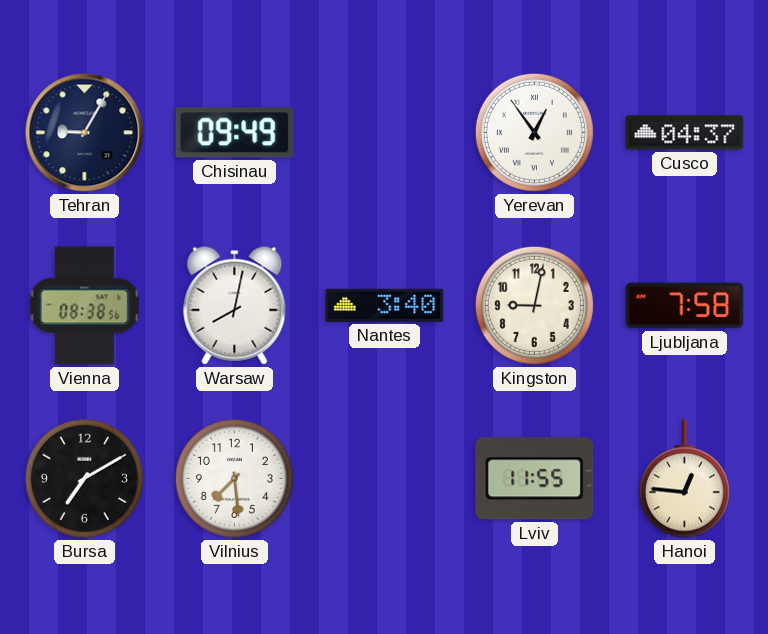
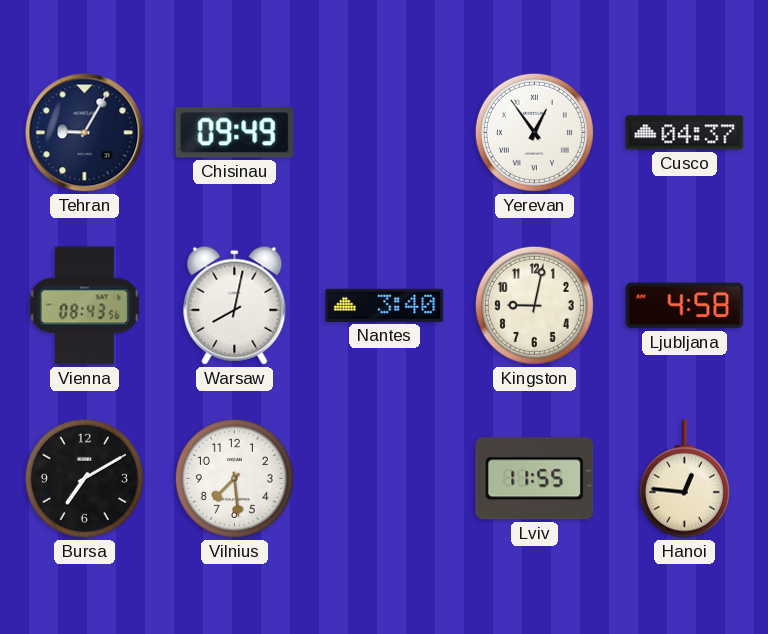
Vienna: 08:38 -> 08:43 (84, 306)
Ljubljana: 7:58 -> 4:58 (685, 306)
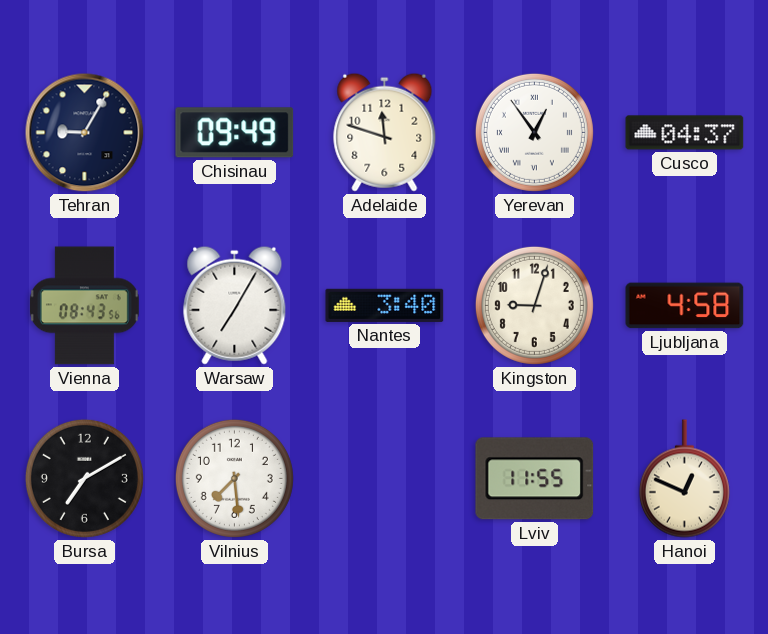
Adelaide: none -> 11:48 (385, 132)
Warsaw: 8:02 -> 7:05 (235, 305)
Kingston: 9:02 -> 9:03 (534, 305)
Hanoi: 12:46 -> 12:49 (684, 479)
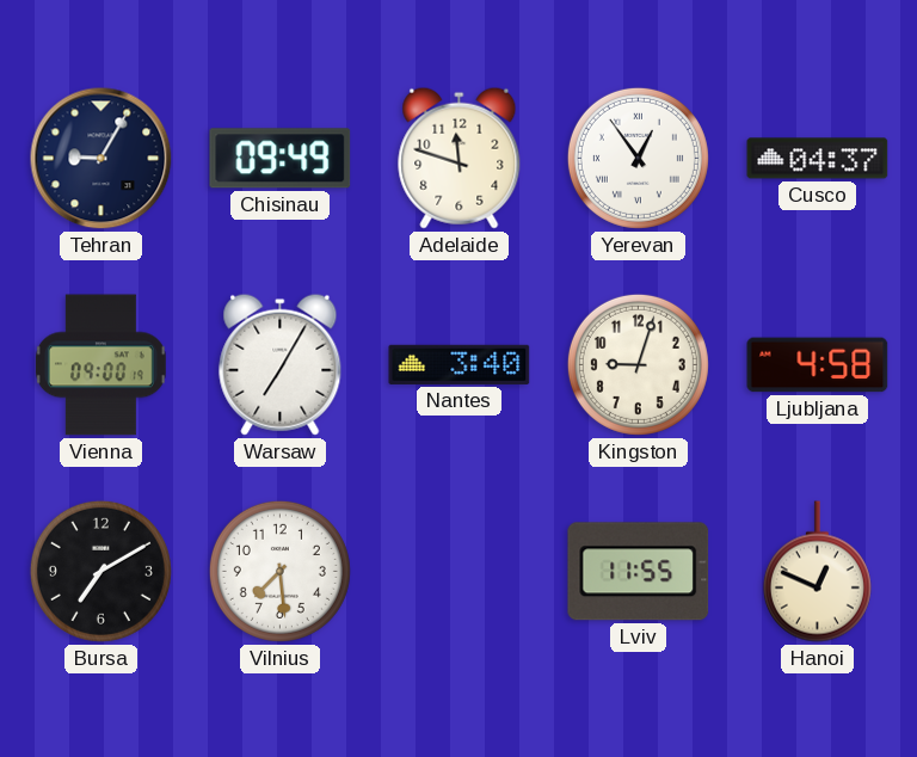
Vienna: 08:43 -> 09:00 (100, 365)
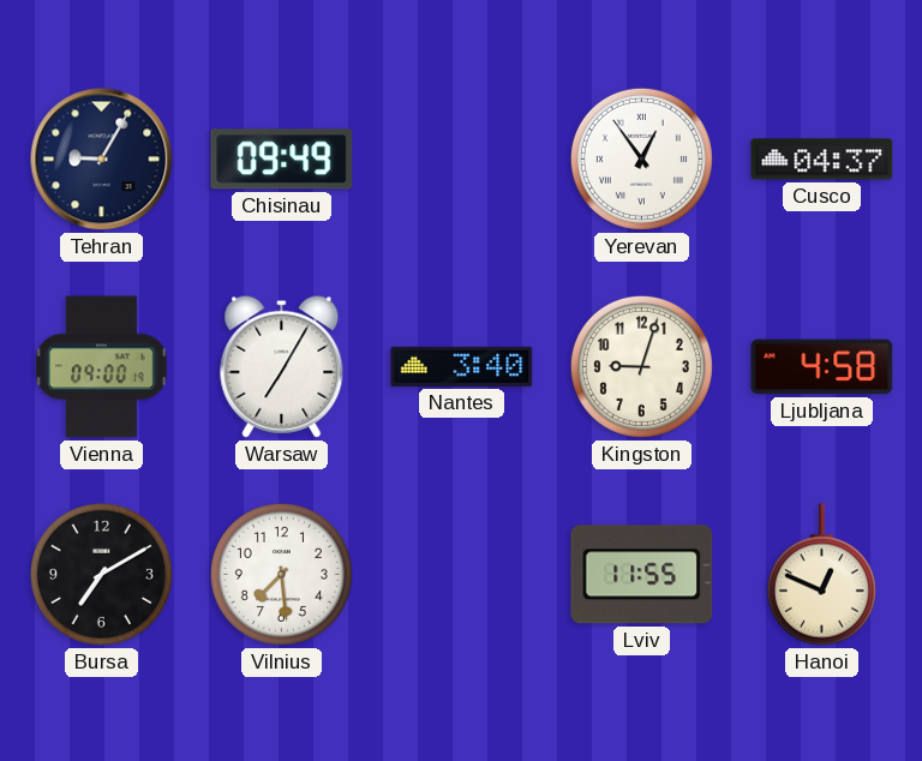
Adelaide: 11:48 -> none (460, 158)
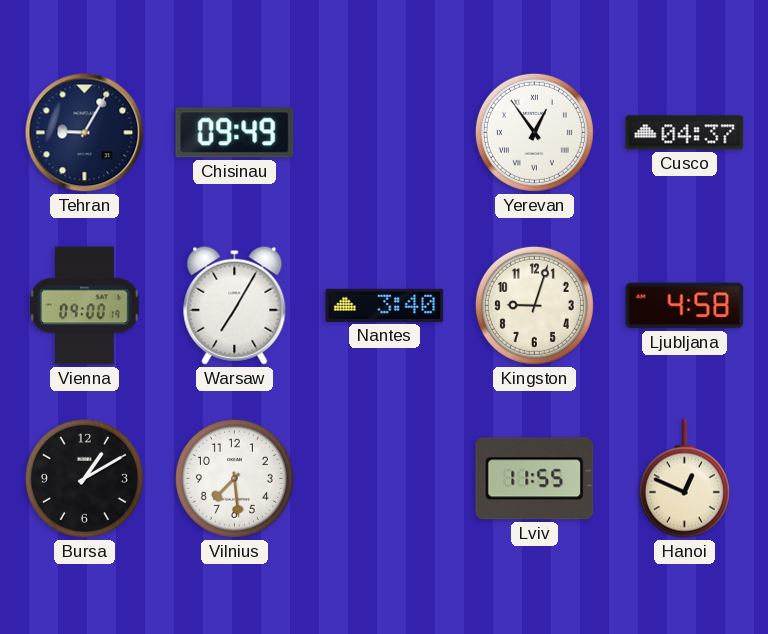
Bursa: 7:10 -> 1:10 (84, 478)
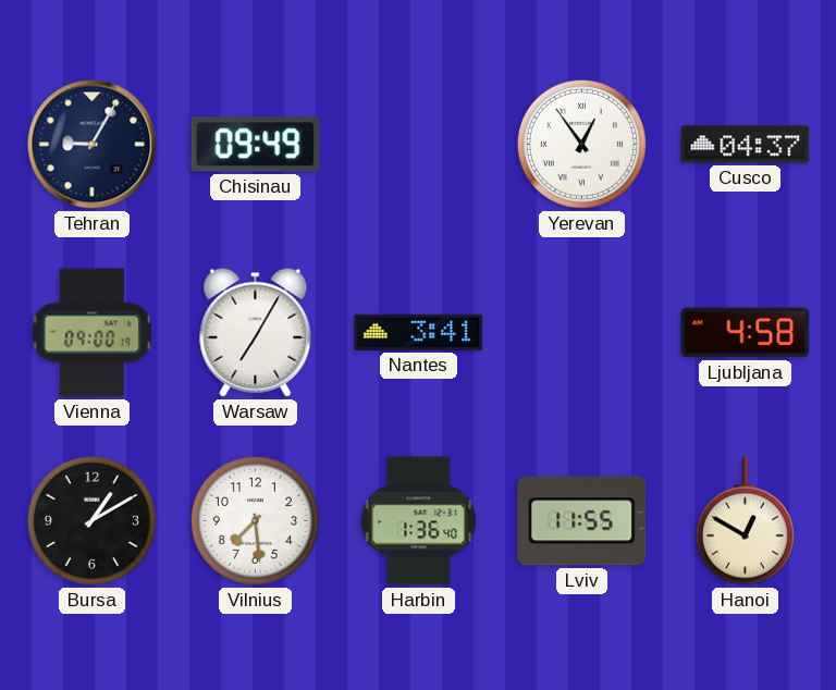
Nantes: 3:40 -> 3:41 (419, 332)
Kingston: 9:03 -> none (534, 305)
Harbin: none -> 1:36 (419, 521)
Hanoi: 12:49 -> 12:50 (745, 521)
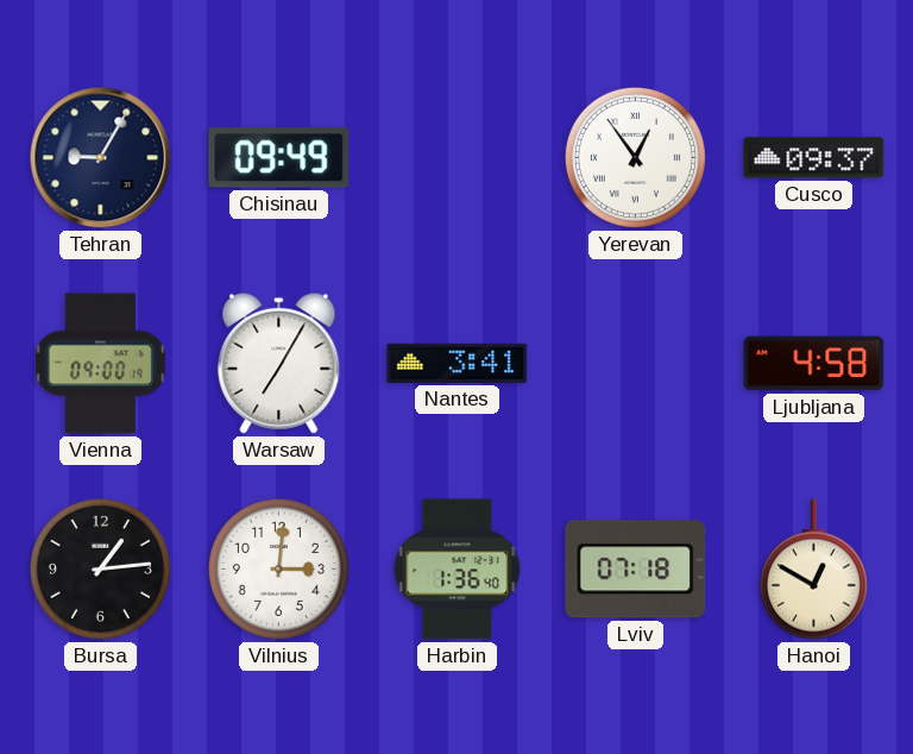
Cusco: 04:37 -> 09:37 (814, 158)
Bursa: 1:10 -> 1:14 (100, 568)
Vilnius: 7:29 -> 3:01 (278, 568)
Lviv: 11:55 -> 07:18 (636, 570)
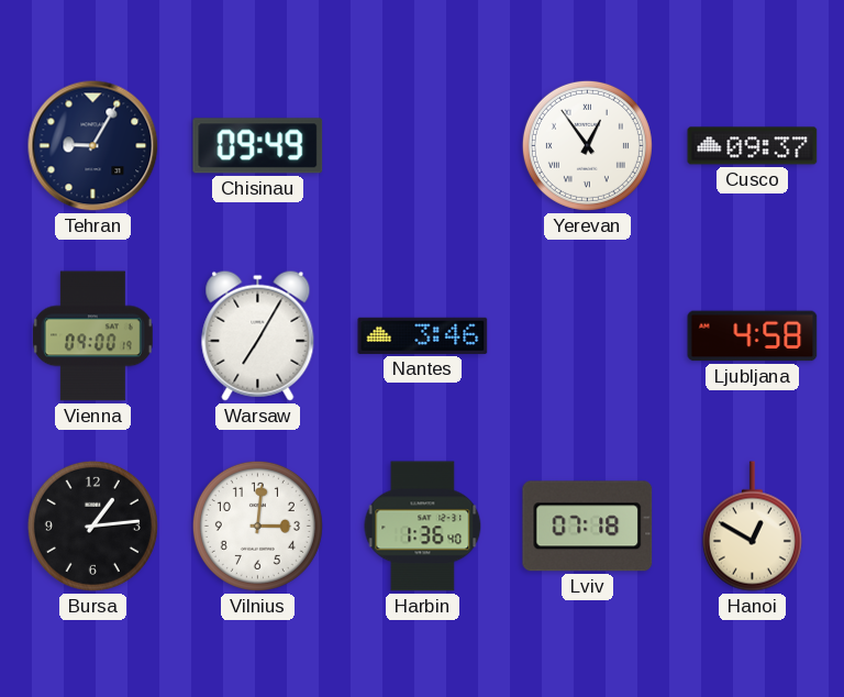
Nantes: 3:41 -> 3:46 (423, 335)
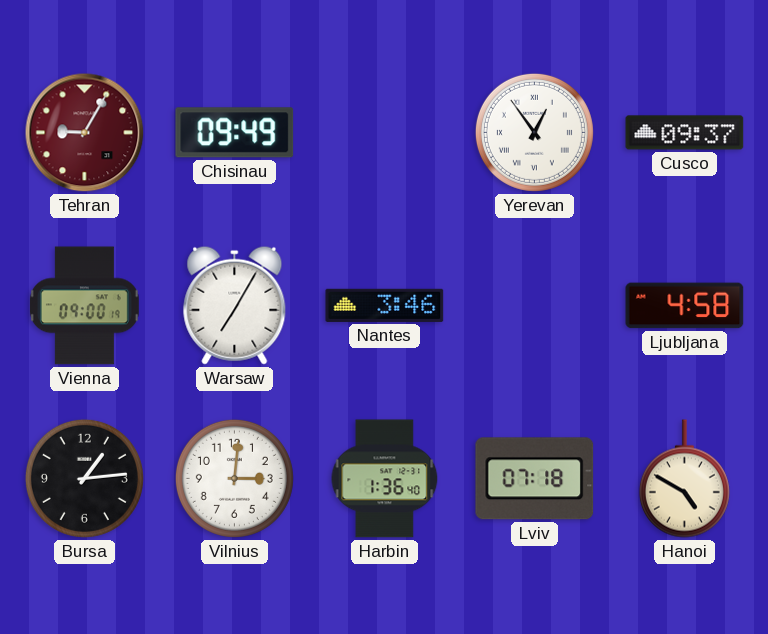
Tehran dial: navy -> burgundy (85, 133)
Hanoi: 12:50 -> 4:50 (684, 479)
